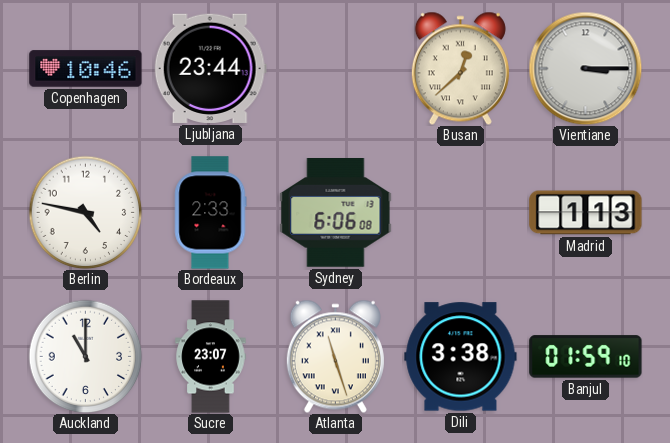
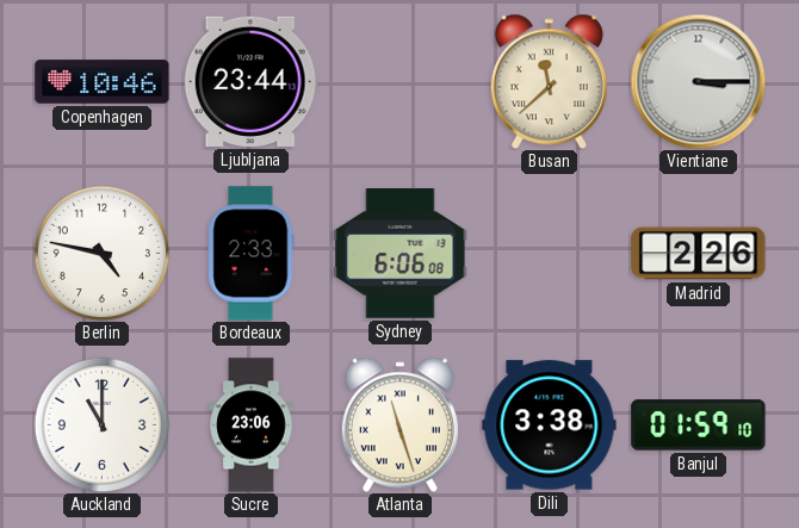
Busan: 12:38 -> 11:38 (549, 81)
Madrid: 1:13 -> 2:26 (699, 254)
Sucre: 23:07 -> 23:06 (252, 425)
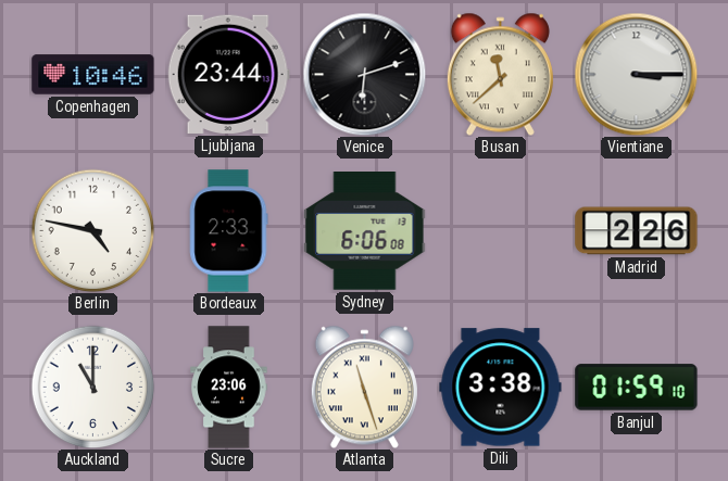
Venice: none -> 6:12 (364, 74)
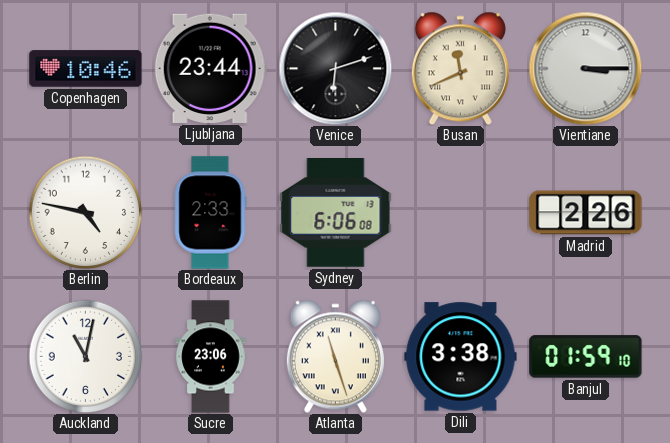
Busan: 11:38 -> 11:41 (460, 68)
Auckland: 11:00 -> 11:02 (85, 356)
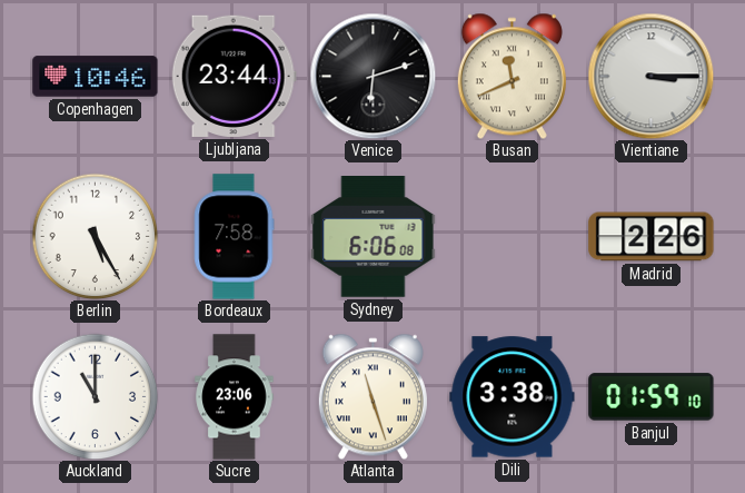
Berlin: 4:47 -> 5:25 (95, 236)
Bordeaux: 2:33 -> 7:58 (235, 237)
Auckland: 11:02 -> 11:00 (95, 396)
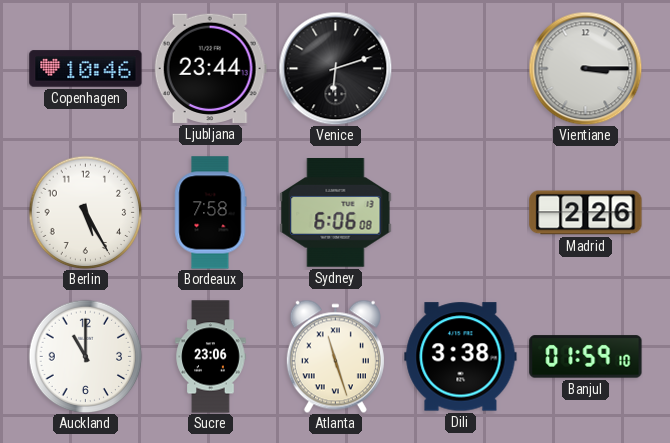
Busan: 11:41 -> none (511, 76)
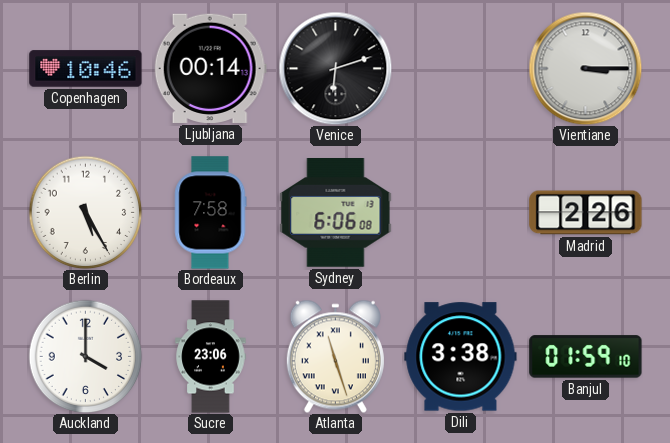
Ljubljana: 23:44 -> 00:14 (210, 68)
Auckland: 11:00 -> 4:00 (85, 356)
